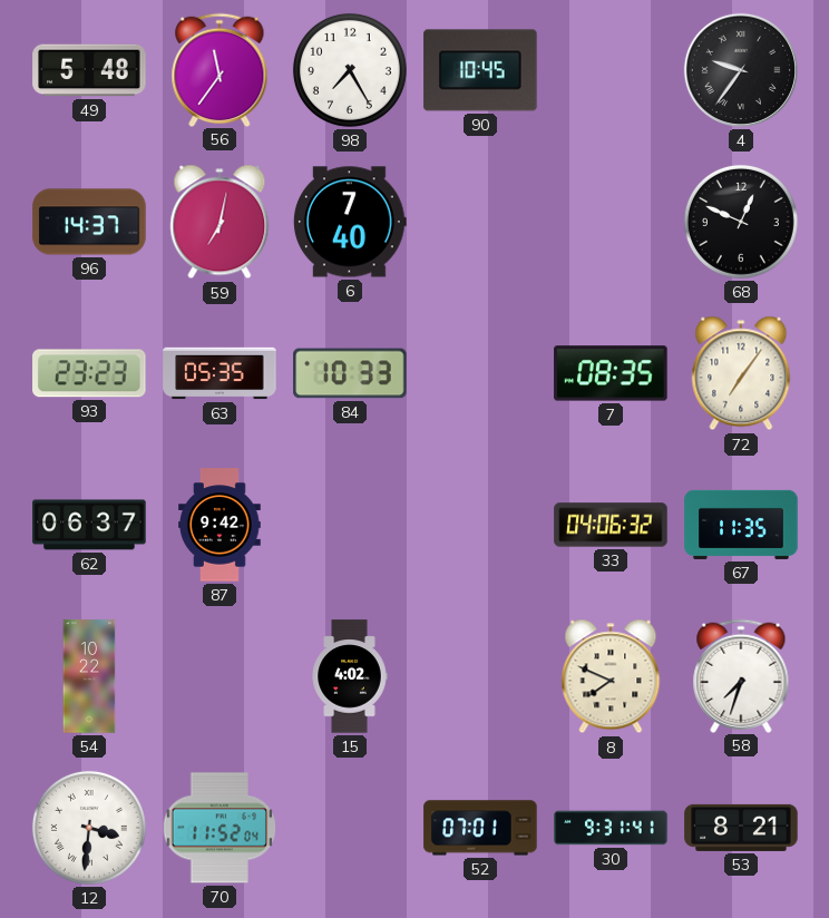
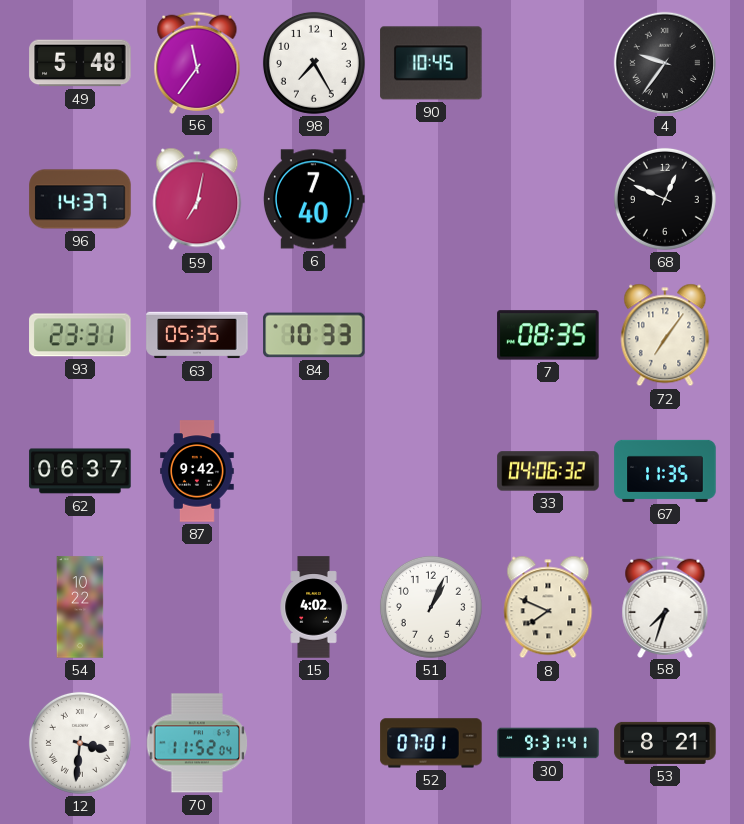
93: 23:23 -> 23:31 (80, 335)
51: none -> 1:04 (431, 607)
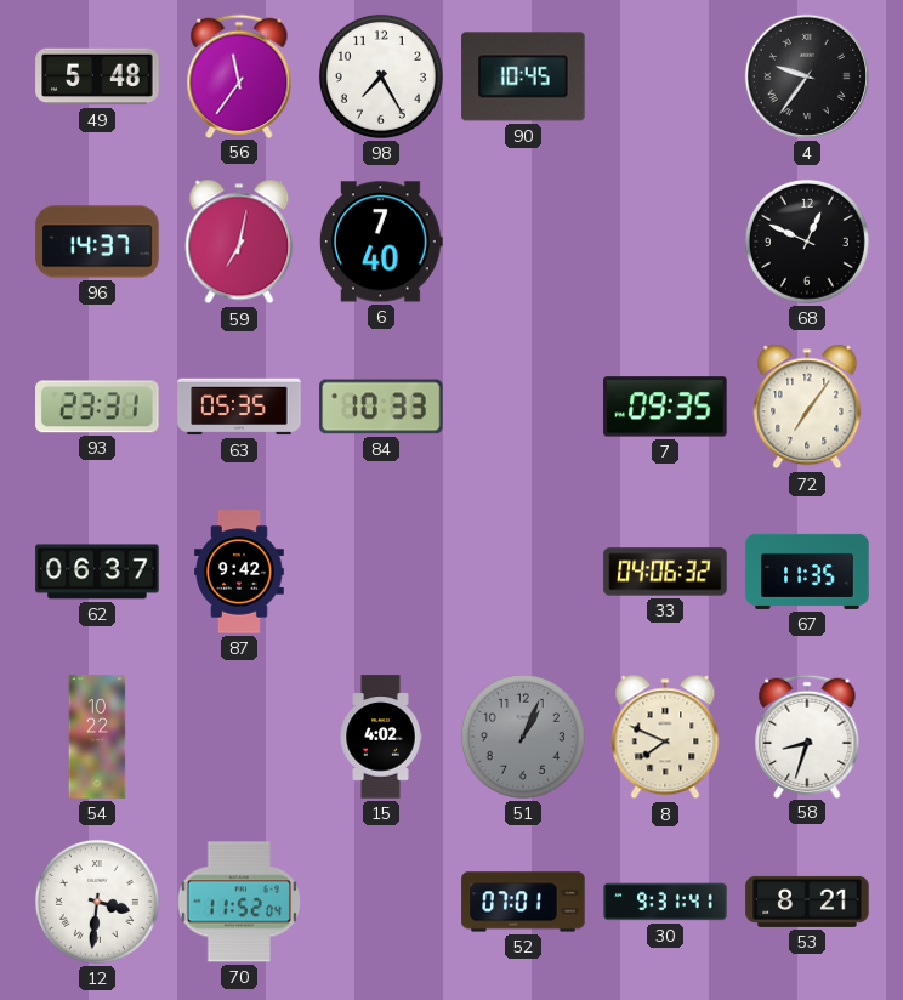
7: 08:35 -> 09:35 (665, 407)
51 dial: white -> grey (523, 737)
58: 7:33 -> 8:33 (807, 735)
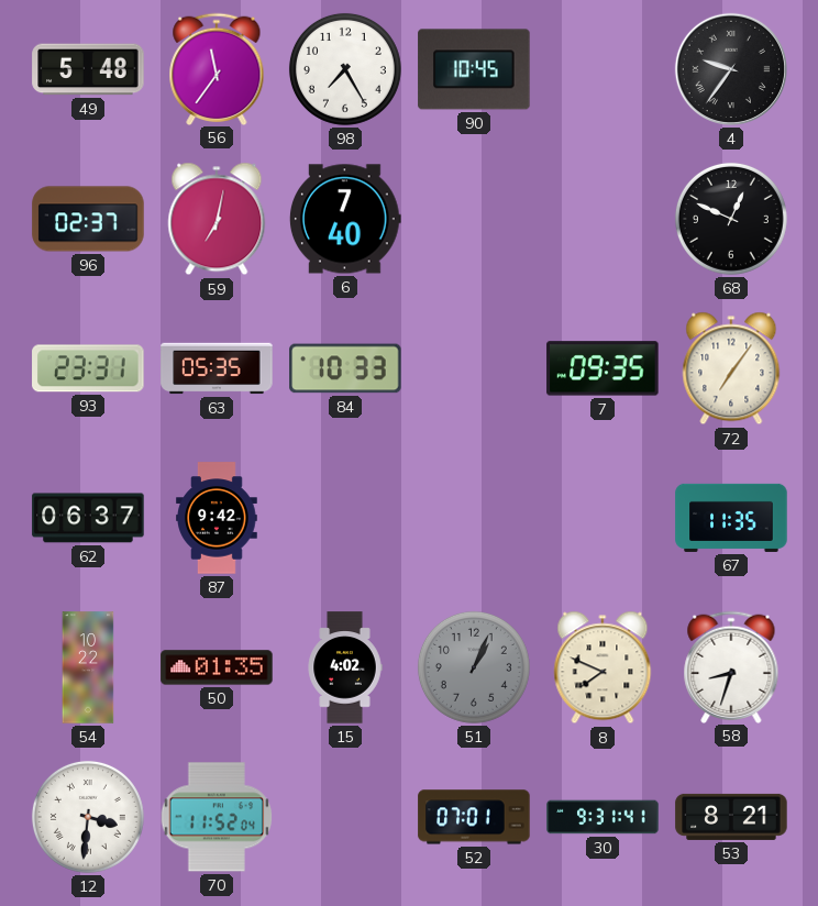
96: 14:37 -> 02:37 (88, 219)
33: 04:06 -> none (665, 572)
50: none -> 01:35 (217, 667)
